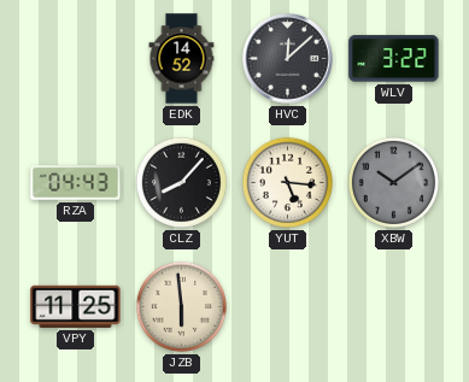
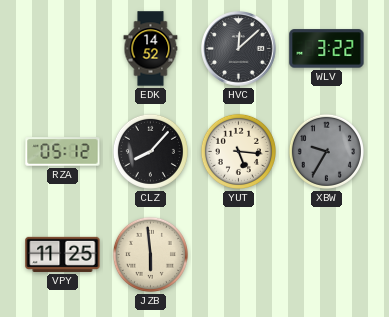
RZA: 04:43 -> 05:12 (63, 152)
XBW: 10:09 -> 9:35 (326, 151)
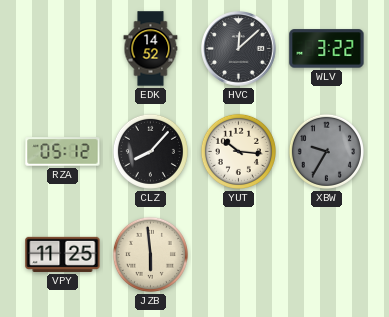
YUT: 5:16 -> 10:16 (238, 151)
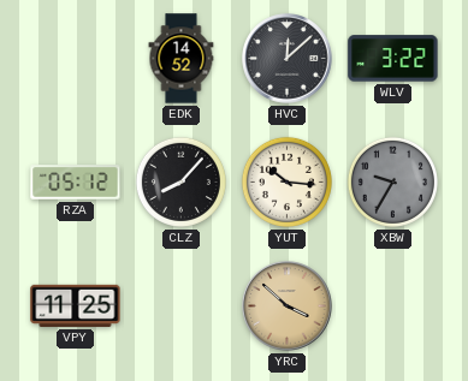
JZB: 5:59 -> none (150, 254)
YRC: none -> 3:52 (288, 306)
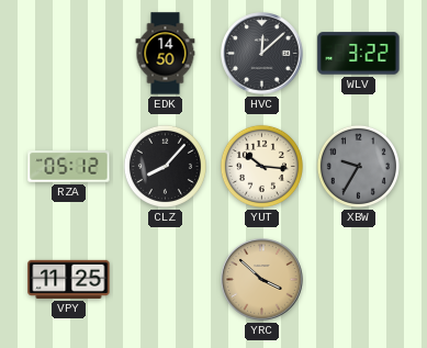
EDK: 14:52 -> 14:50 (166, 54)
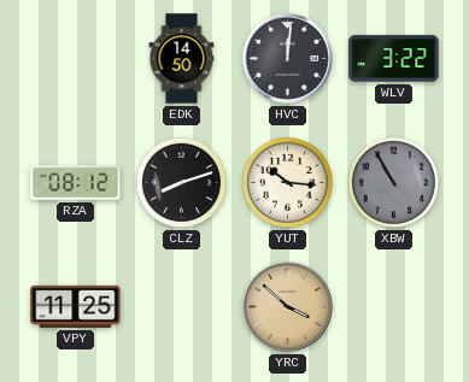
HVC: 12:08 -> 12:01 (288, 59)
RZA: 05:12 -> 08:12 (76, 183)
CLZ: 8:07 -> 8:12 (181, 182)
XBW: 9:35 -> 10:55 (393, 182)
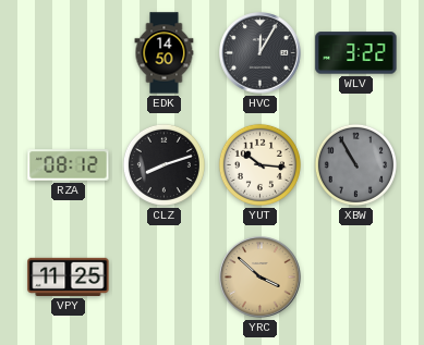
HVC: 12:01 -> 12:05 (261, 53)
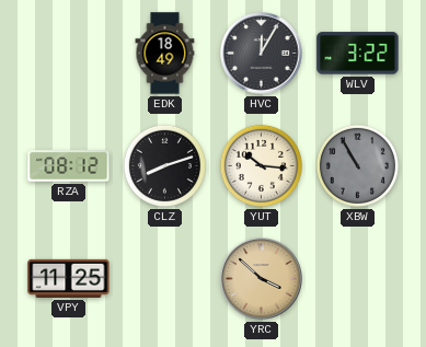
EDK: 14:50 -> 18:49 (165, 54)
